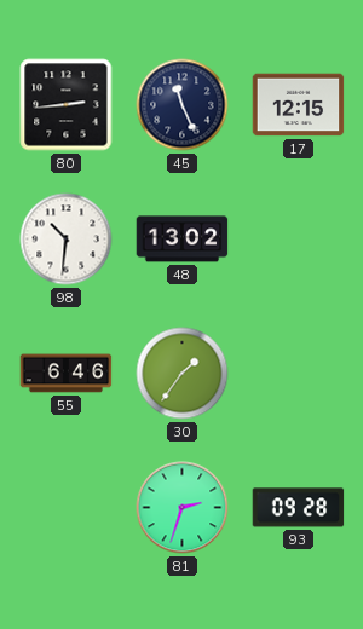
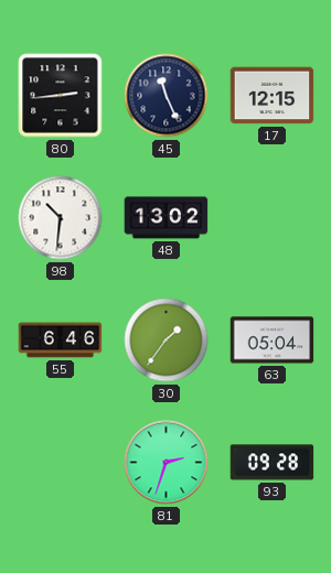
63: none -> 05:04 (273, 340)
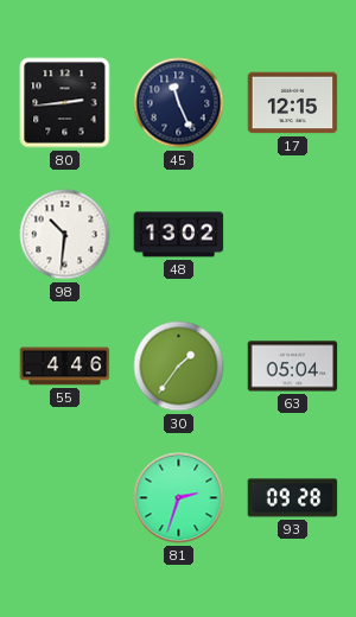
55: 6:46 -> 4:46 (65, 367)
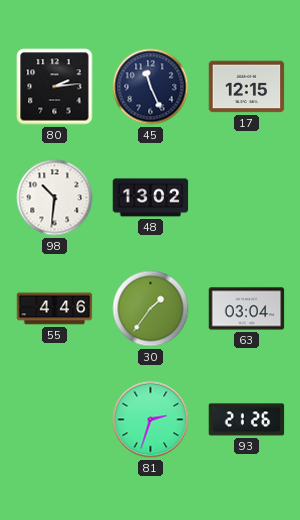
80: 2:44 -> 2:14 (55, 87)
63: 05:04 -> 03:04 (247, 309)
93: 09:28 -> 21:26 (247, 420)
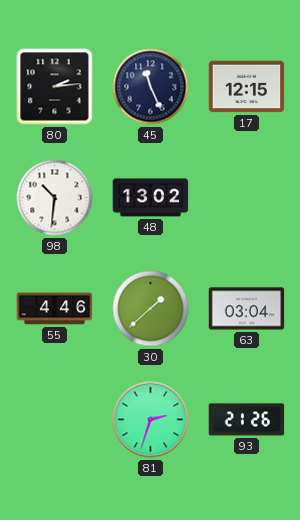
30: 1:36 -> 1:38 (151, 309)
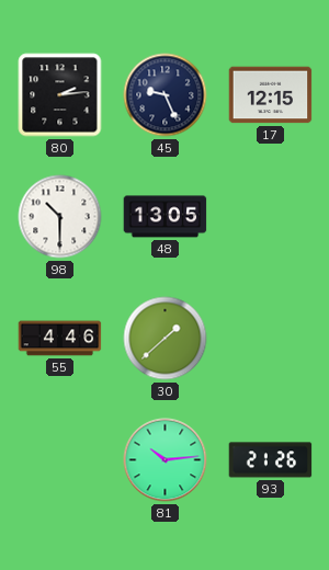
45: 11:26 -> 9:26 (166, 95)
98: 10:31 -> 10:30 (60, 217)
48: 13:02 -> 13:05 (166, 217)
63: 03:04 -> none (247, 309)
81: 2:33 -> 10:14 (166, 460)
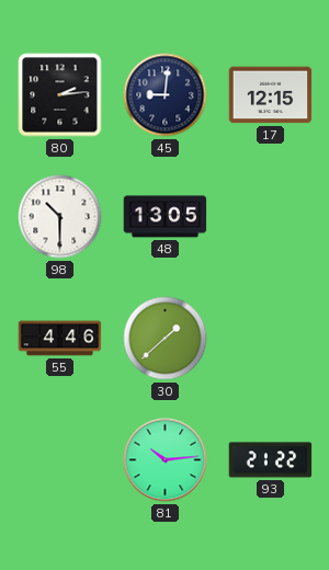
45: 9:26 -> 9:01 (166, 95)
93: 21:26 -> 21:22 (271, 460)
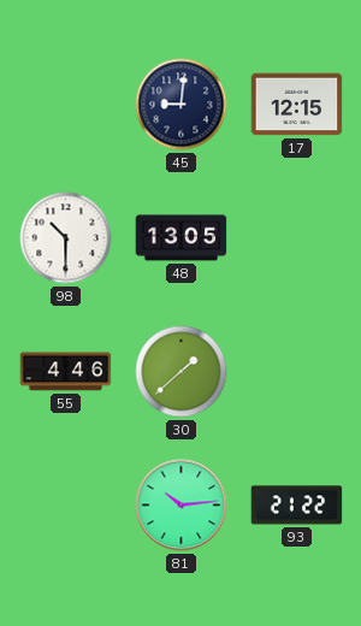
80: 2:14 -> none (60, 95)
